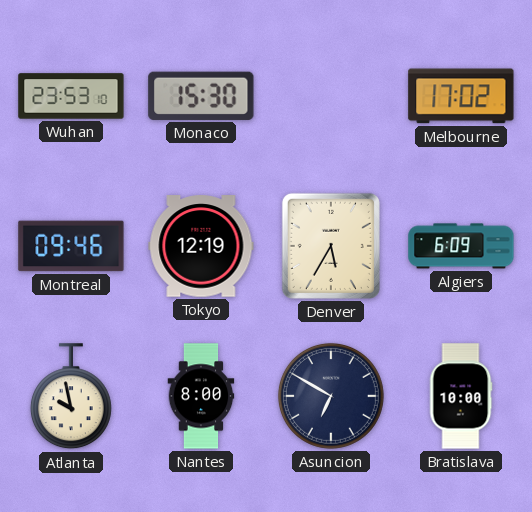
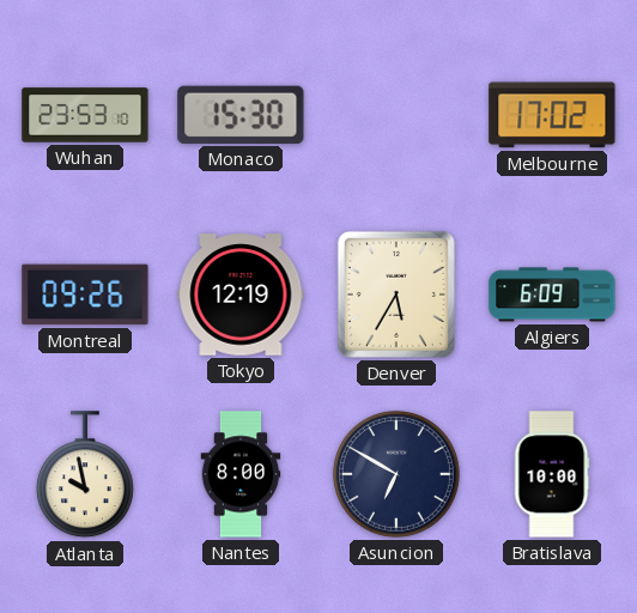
Montreal: 09:46 -> 09:26 (85, 295)
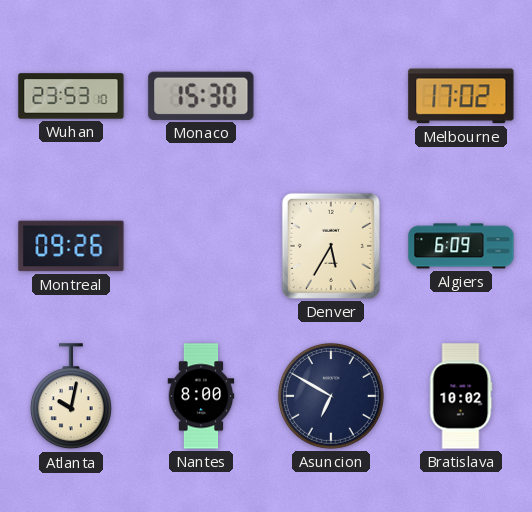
Tokyo: 12:19 -> none (241, 295)
Atlanta: 9:58 -> 10:02 (71, 397)
Bratislava: 10:00 -> 10:02 (461, 396)
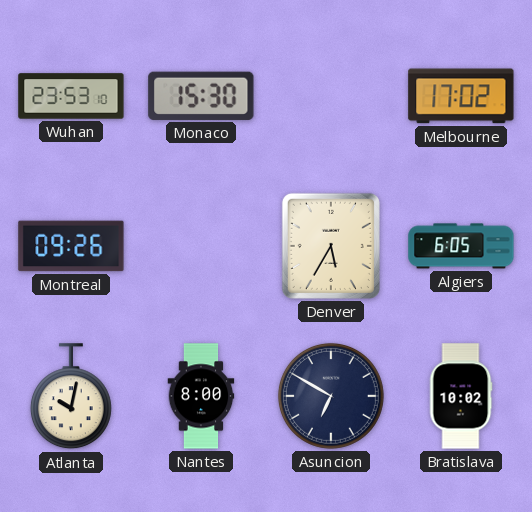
Algiers: 6:09 -> 6:05 (461, 246)
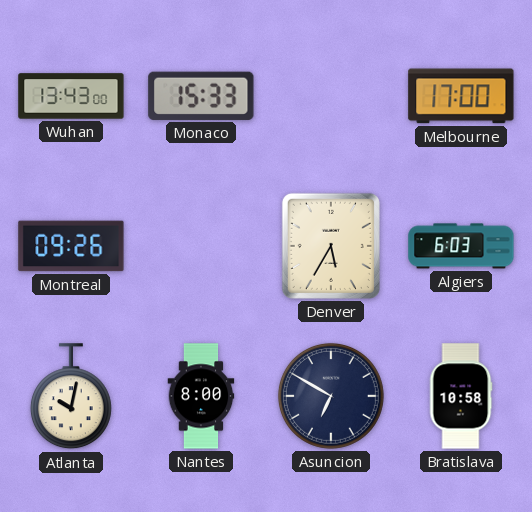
Wuhan: 23:53 -> 13:43 (71, 96)
Monaco: 15:30 -> 15:33 (201, 96)
Melbourne: 17:02 -> 17:00 (461, 96)
Algiers: 6:05 -> 6:03 (461, 246)
Bratislava: 10:02 -> 10:58 (461, 396)
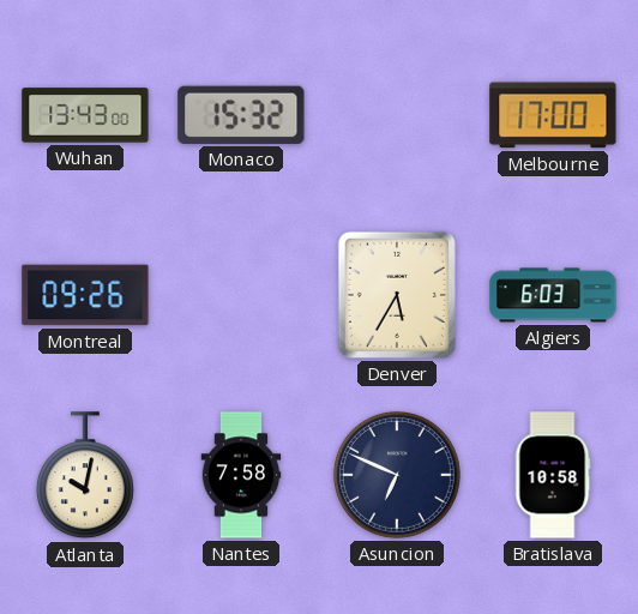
Monaco: 15:33 -> 15:32 (241, 115)
Nantes: 8:00 -> 7:58 (241, 475)
Asuncion: 6:50 -> 6:49 (397, 475)
